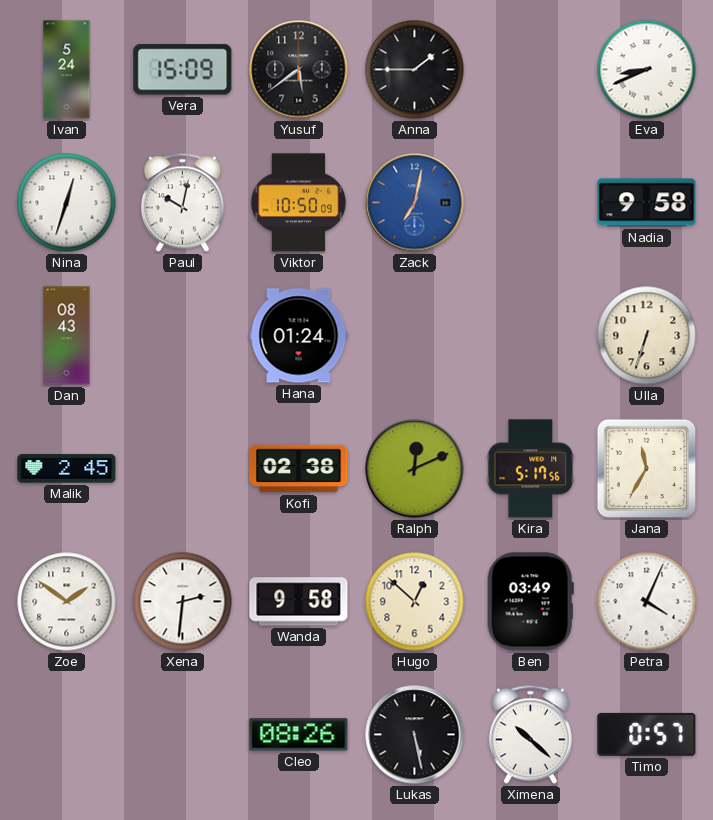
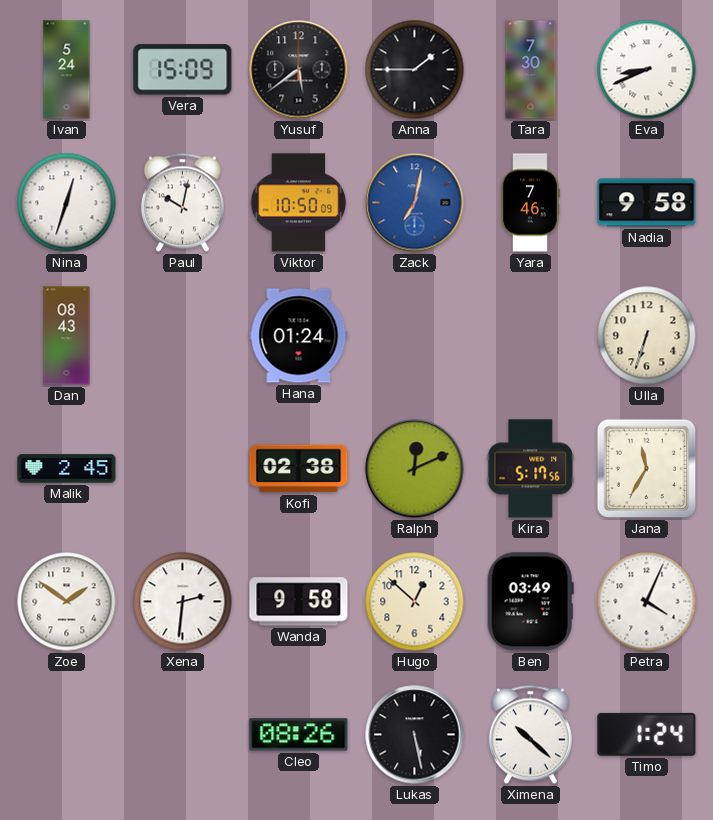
Tara: none -> 7:30 (531, 70)
Yara: none -> 7:46 (530, 203)
Timo: 0:57 -> 1:24 (647, 734)
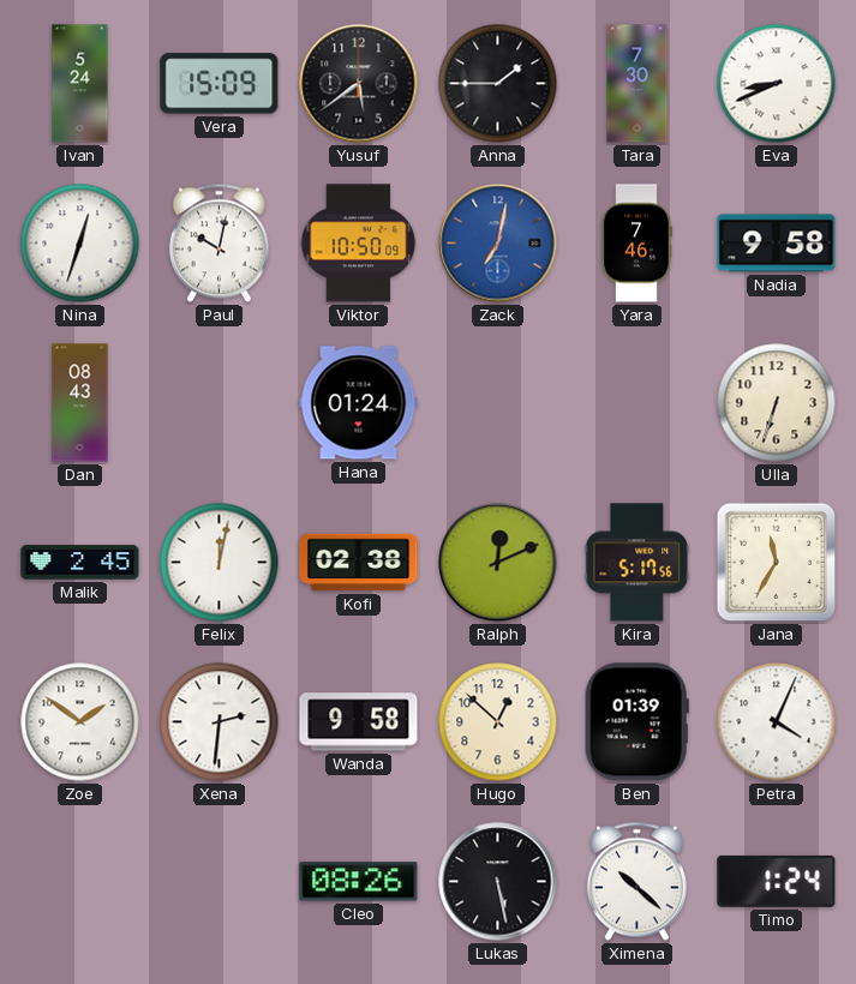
Felix: none -> 12:02 (220, 563)
Ben: 03:49 -> 01:39 (636, 722)
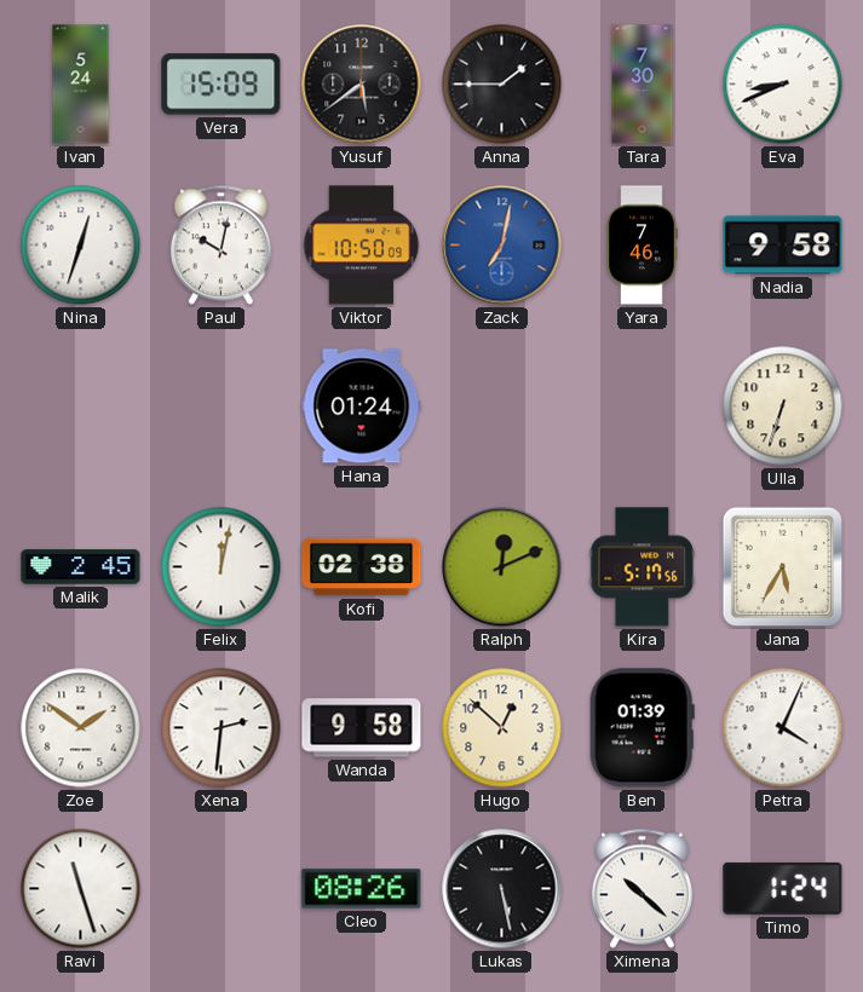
Dan: 08:43 -> none (80, 403)
Jana: 11:35 -> 5:35 (783, 567)
Ravi: none -> 11:27 (81, 889)
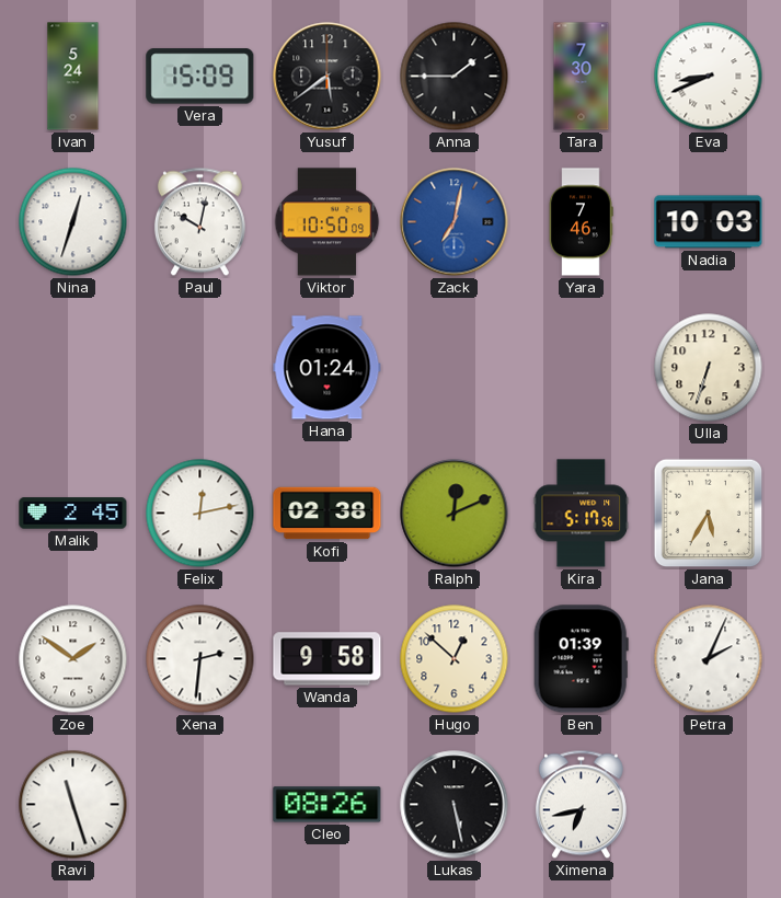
Nadia: 9:58 -> 10:03 (709, 222)
Felix: 12:02 -> 12:13 (200, 514)
Petra: 4:04 -> 2:04 (709, 659)
Ximena: 10:22 -> 6:43 (581, 805)
Timo: 1:24 -> none (783, 888)
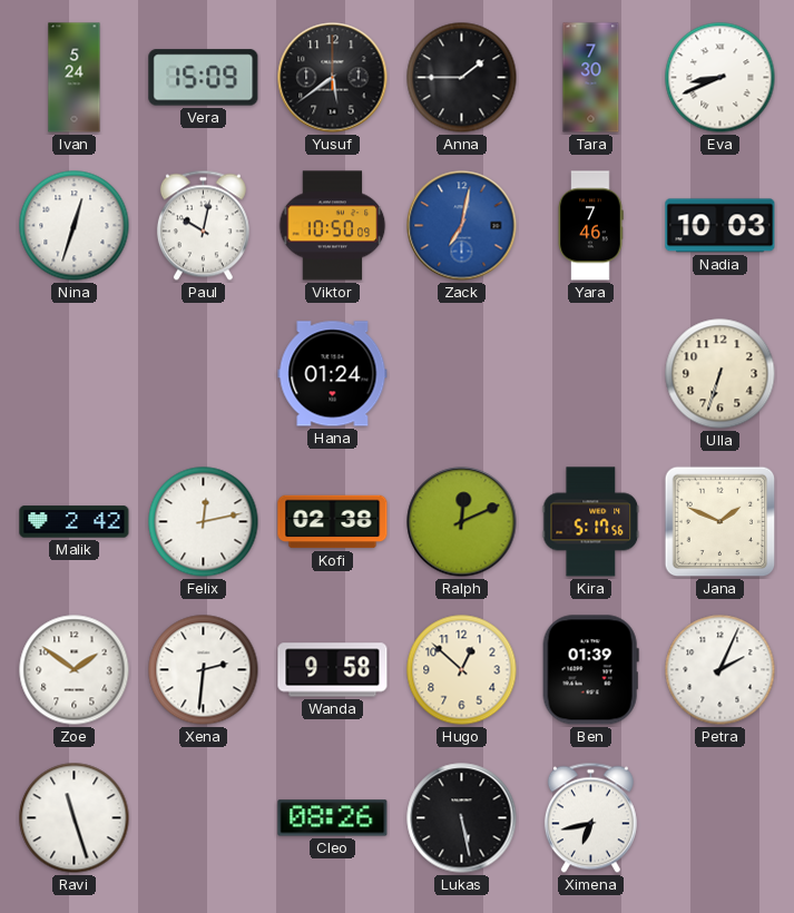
Malik: 2:45 -> 2:42 (75, 522)
Jana: 5:35 -> 1:49 (721, 522)
